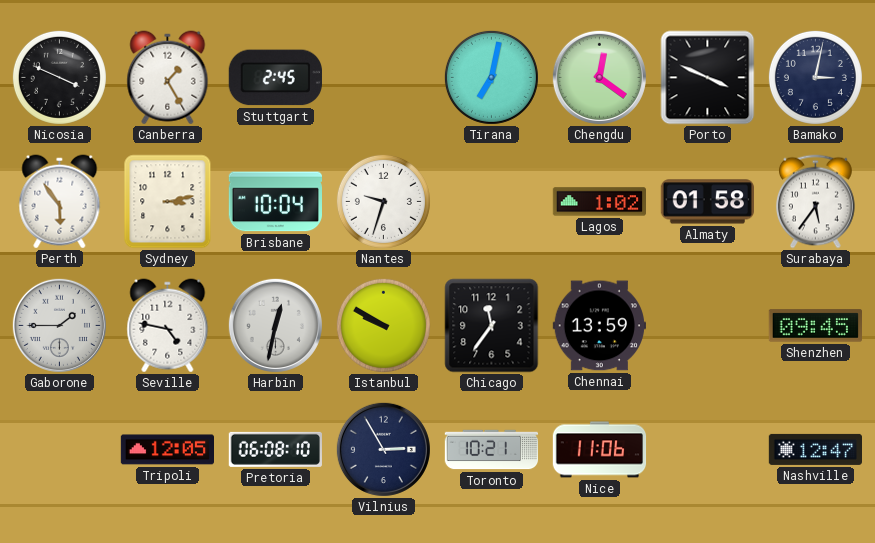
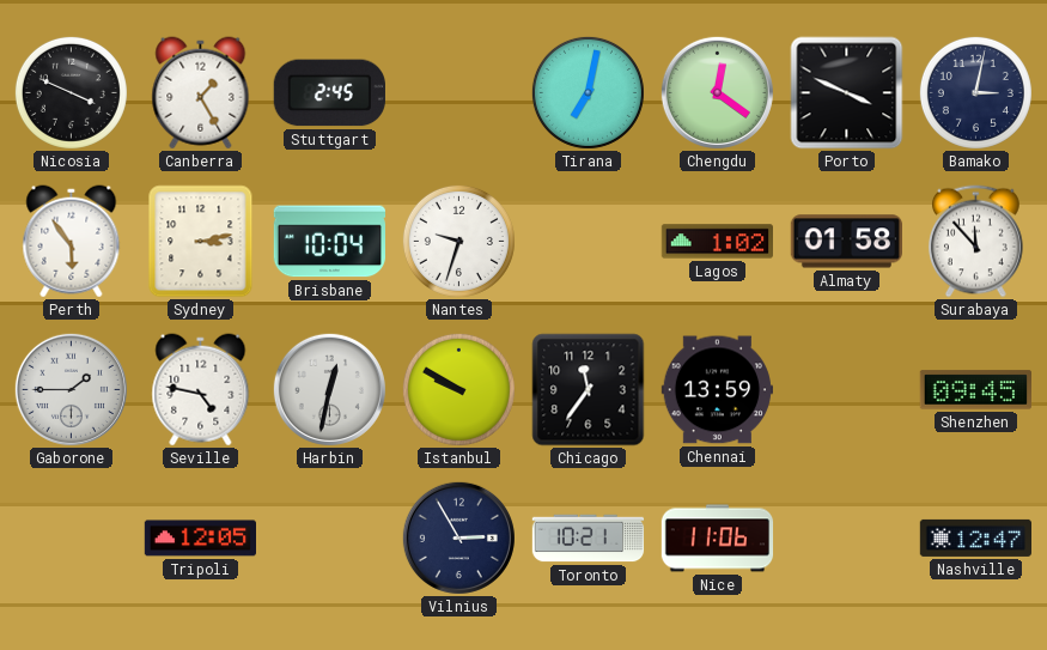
Surabaya: 5:36 -> 11:53 (976, 242)
Pretoria: 06:08 -> none (275, 449)
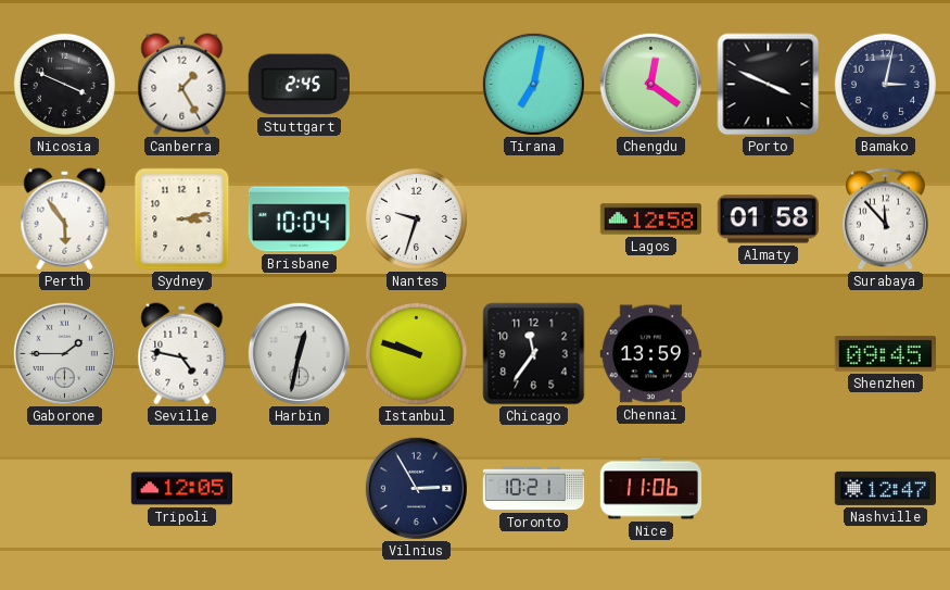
Lagos: 1:02 -> 12:58 (650, 219)
Istanbul: 9:50 -> 9:48 (416, 353)
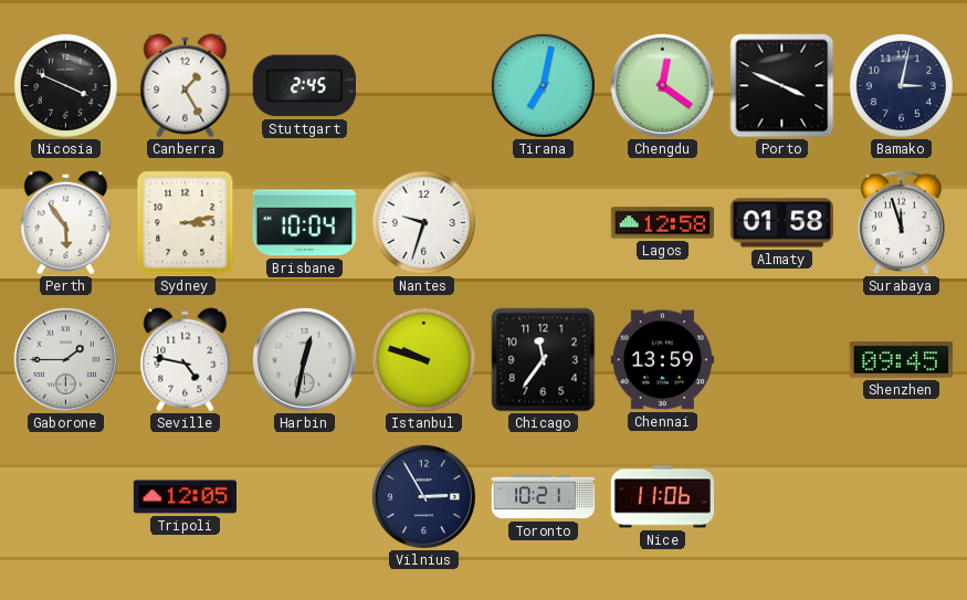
Surabaya: 11:53 -> 11:57 (902, 223)
Nashville: 12:47 -> none (886, 488)
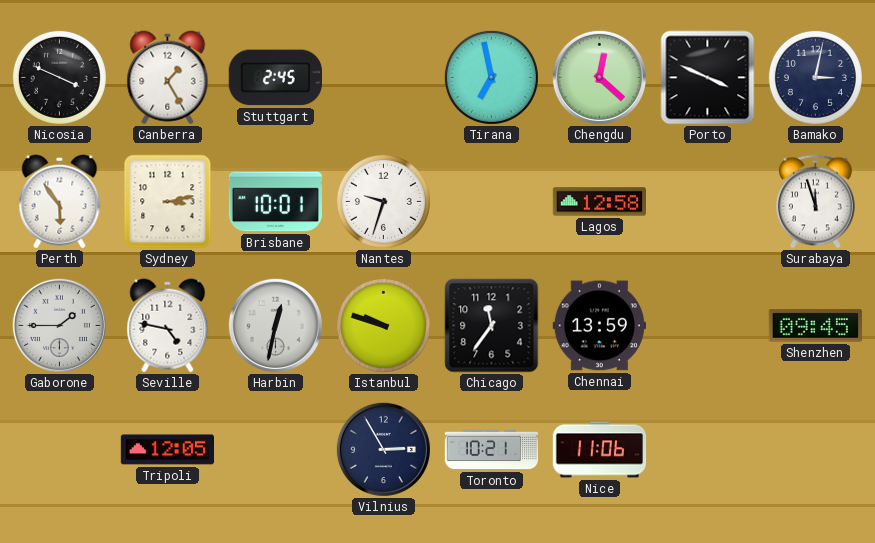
Tirana: 7:02 -> 6:58 (491, 77)
Chengdu: 12:21 -> 12:22 (599, 77)
Brisbane: 10:04 -> 10:01 (275, 202)
Almaty: 01:58 -> none (781, 223)
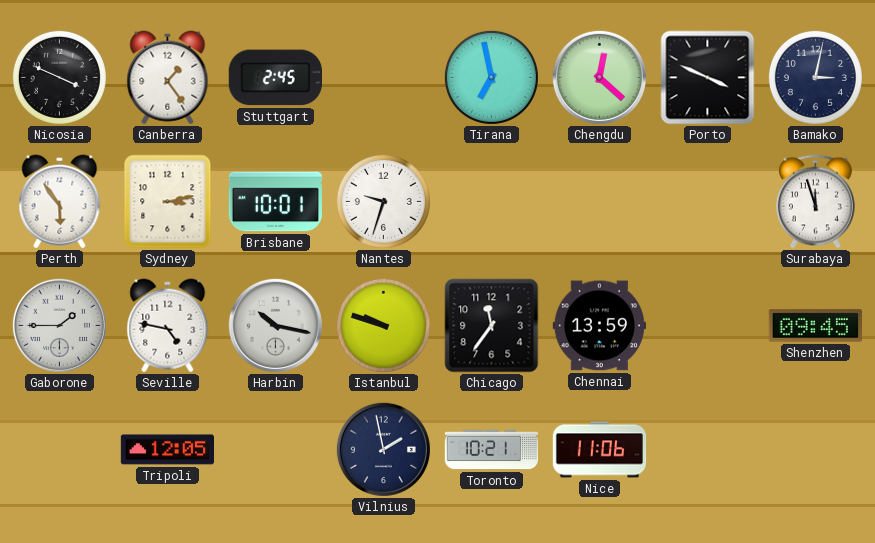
Canberra: 1:25 -> 1:24 (168, 78)
Lagos: 12:58 -> none (599, 202)
Harbin: 12:32 -> 10:17 (275, 325)
Vilnius: 2:55 -> 1:58 (383, 449)
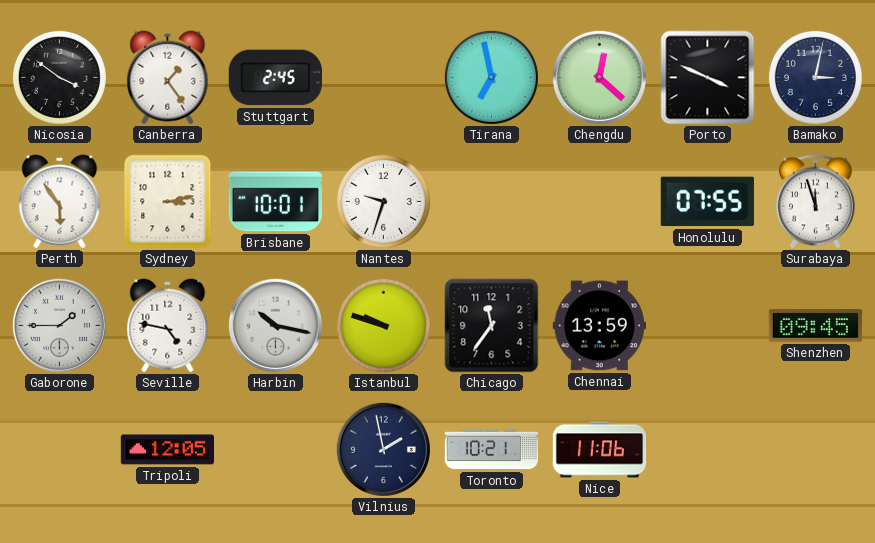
Nicosia: 3:49 -> 3:51 (59, 77)
Honolulu: none -> 07:55 (707, 202)
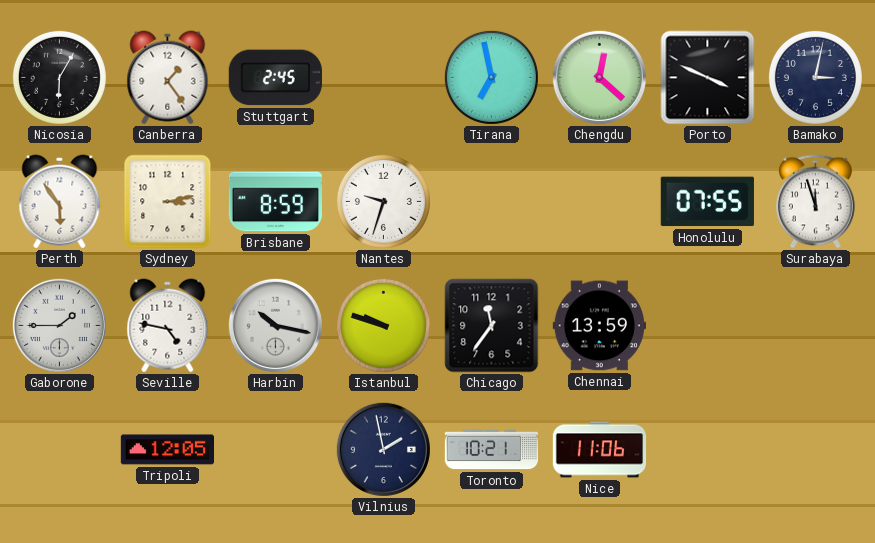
Nicosia: 3:51 -> 6:05 (59, 77)
Brisbane: 10:01 -> 8:59 (275, 202)
Shenzhen: 09:45 -> none (815, 326)
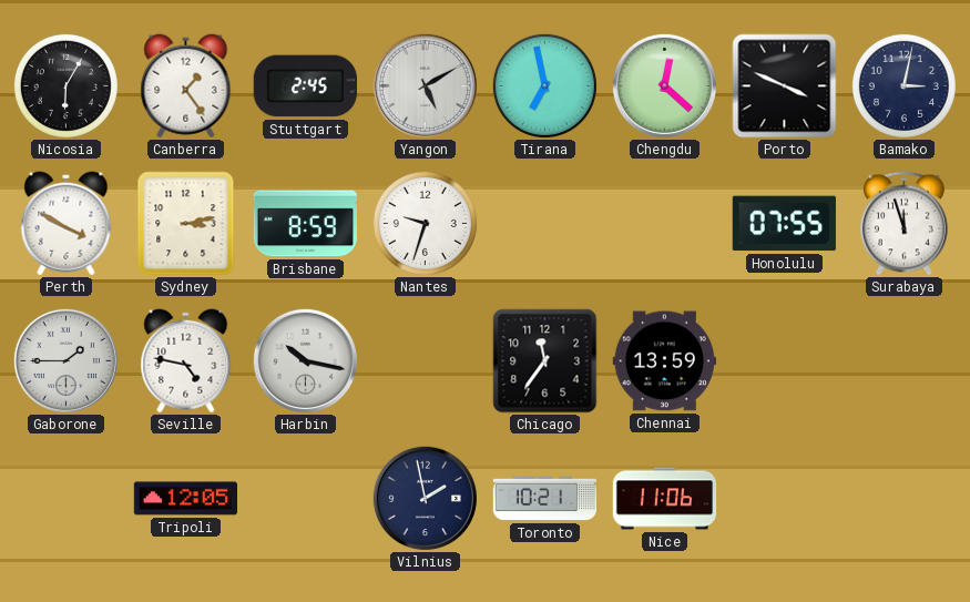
Yangon: none -> 5:10 (425, 85)
Perth: 5:54 -> 3:50 (67, 224)
Istanbul: 9:48 -> none (383, 325)
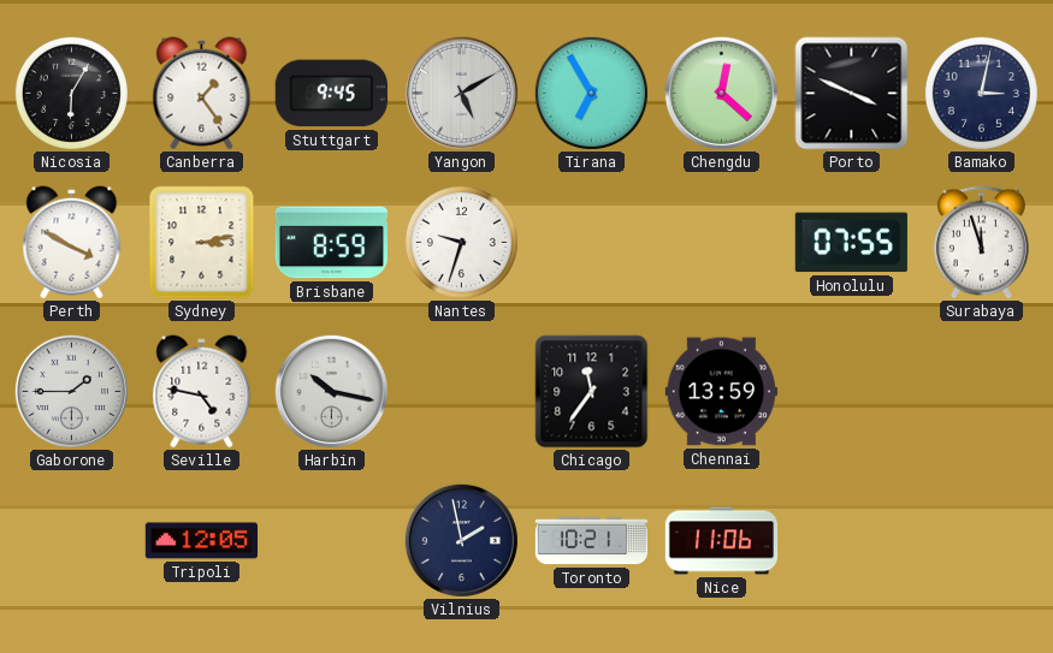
Stuttgart: 2:45 -> 9:45 (331, 94)
Tirana: 6:58 -> 6:55 (591, 93)
